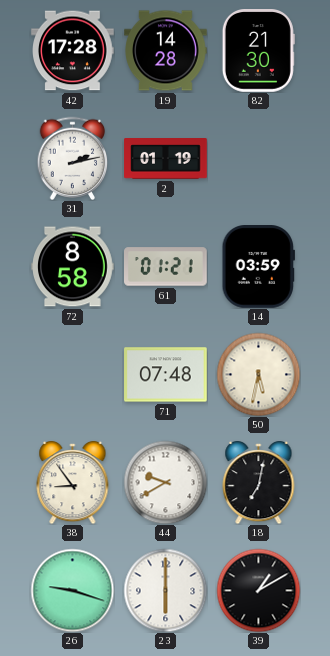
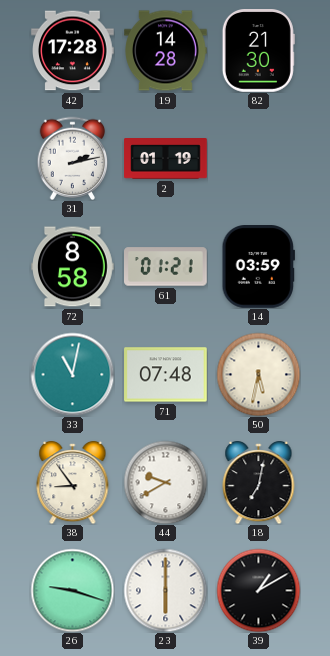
33: none -> 11:02 (72, 374)
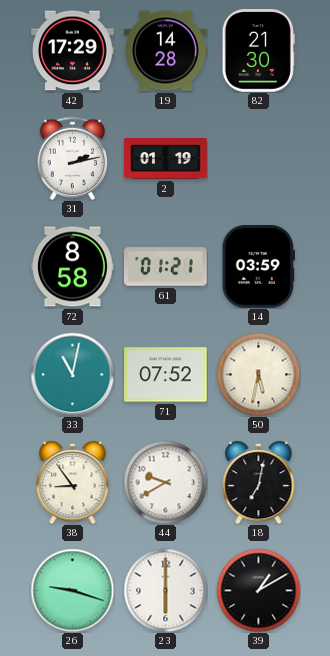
42: 17:28 -> 17:29 (73, 51)
71: 07:48 -> 07:52 (166, 375)
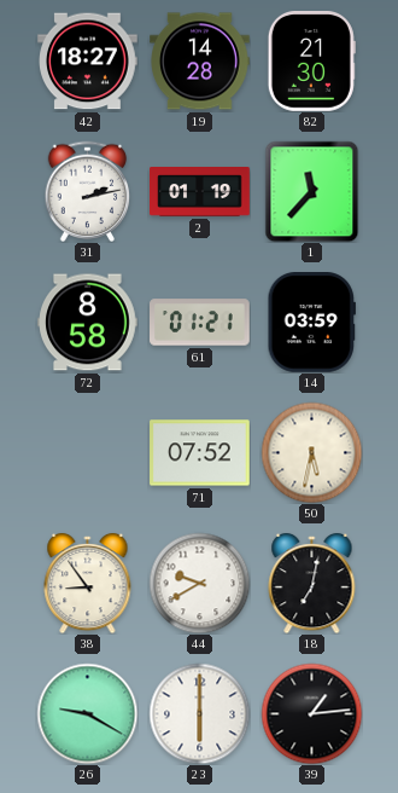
42: 17:29 -> 18:27 (88, 62)
1: none -> 11:37 (312, 191)
33: 11:02 -> none (72, 374)
26: 9:18 -> 9:20 (87, 713)
39: 1:10 -> 1:14 (311, 713)
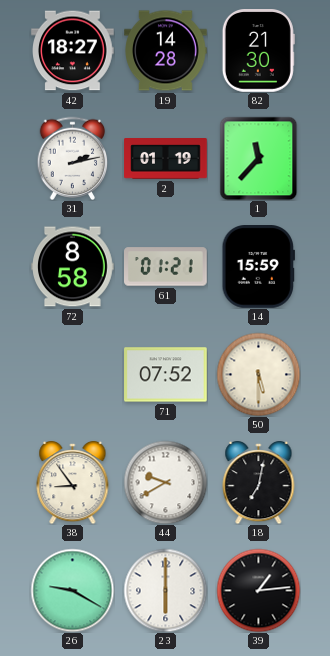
14: 03:59 -> 15:59 (258, 267)
50: 5:32 -> 5:30 (258, 374)
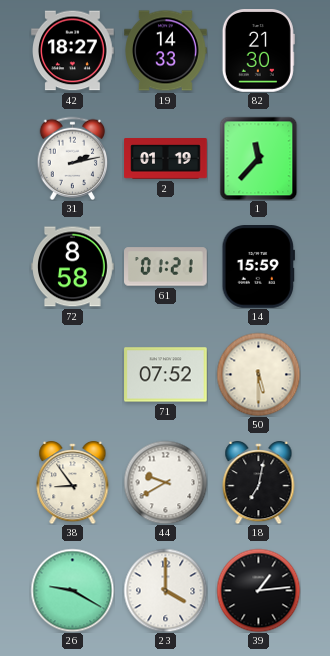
19: 14:28 -> 14:33 (166, 51)
23: 6:00 -> 4:00 (165, 590)
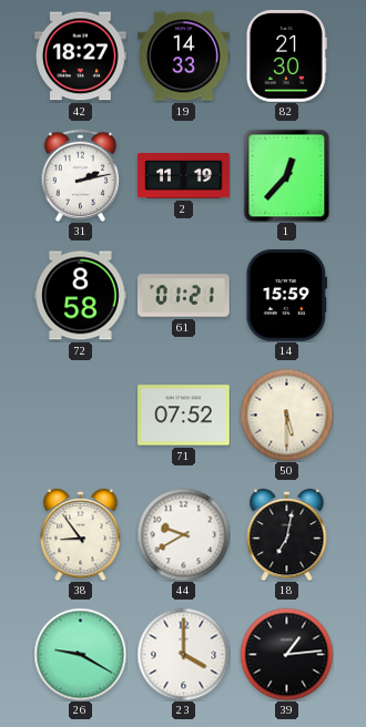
2: 01:19 -> 11:19 (184, 176)
1: 11:37 -> 12:37 (287, 175)
